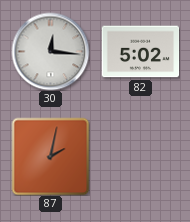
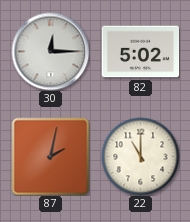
30: 12:16 -> 12:15 (50, 51)
22: none -> 11:00 (140, 156)
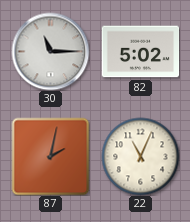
30: 12:15 -> 11:15 (50, 51)
22: 11:00 -> 11:04 (140, 156)
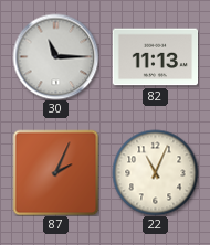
82: 5:02 -> 11:13 (155, 57)
87: 2:02 -> 2:04 (55, 172)
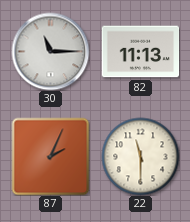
22: 11:04 -> 11:30 (140, 156)
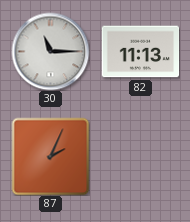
22: 11:30 -> none (140, 156)
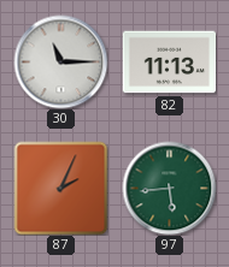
97: none -> 5:44 (169, 188)
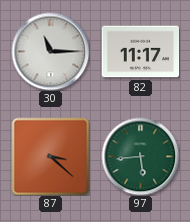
82: 11:13 -> 11:17 (140, 52)
87: 2:04 -> 3:22 (50, 156)
